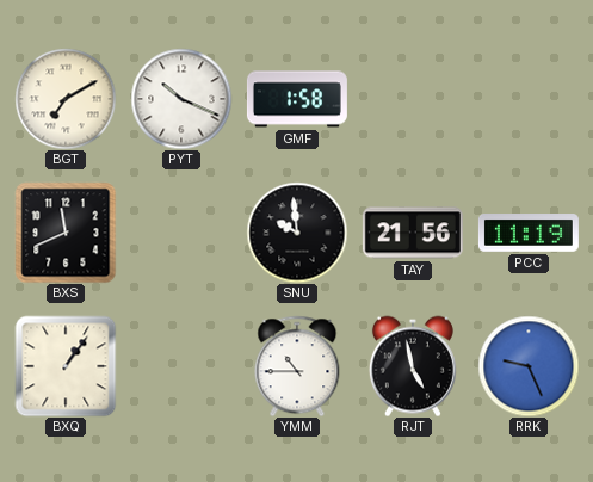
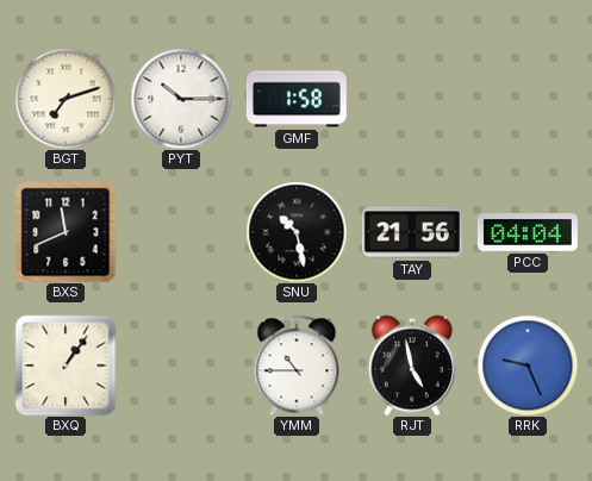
BGT: 7:10 -> 7:12 (66, 99)
PYT: 10:19 -> 10:15 (181, 99)
SNU: 9:59 -> 10:28 (297, 232)
PCC: 11:19 -> 04:04 (528, 233)
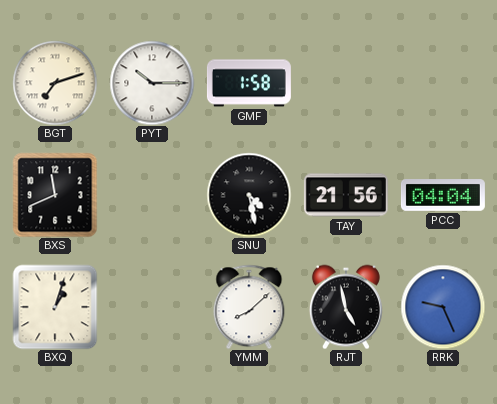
SNU: 10:28 -> 4:28 (249, 195)
BXQ: 1:06 -> 1:03 (55, 307)
YMM: 10:45 -> 8:08 (249, 307)
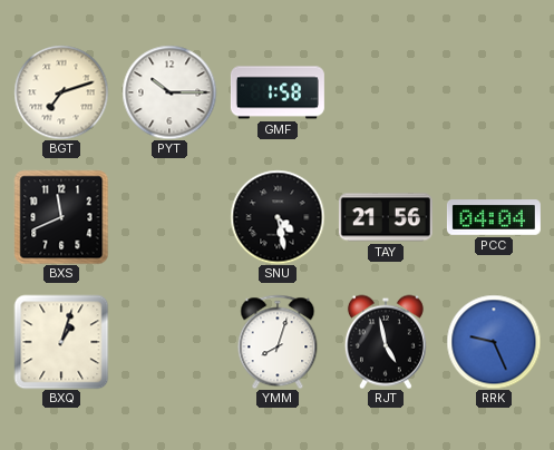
YMM: 8:08 -> 8:03 (278, 342)
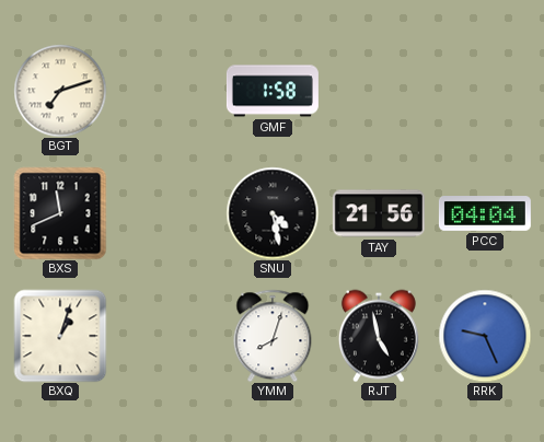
PYT: 10:15 -> none (169, 92)
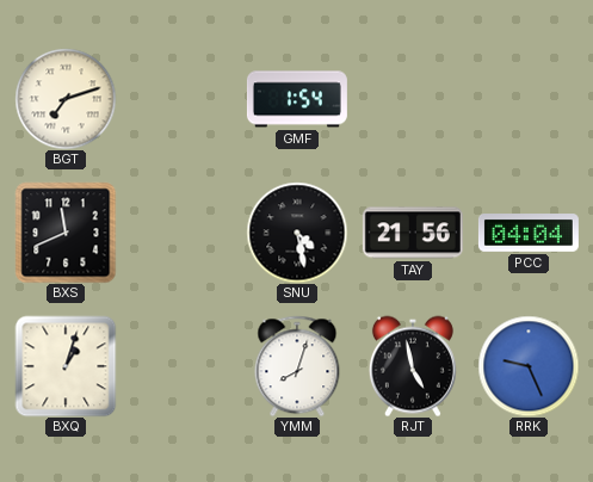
GMF: 1:58 -> 1:54 (297, 99)
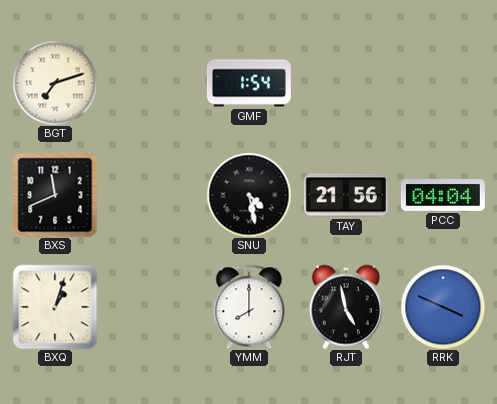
YMM: 8:03 -> 8:00 (249, 307)
RRK: 9:26 -> 3:49 (443, 307)
